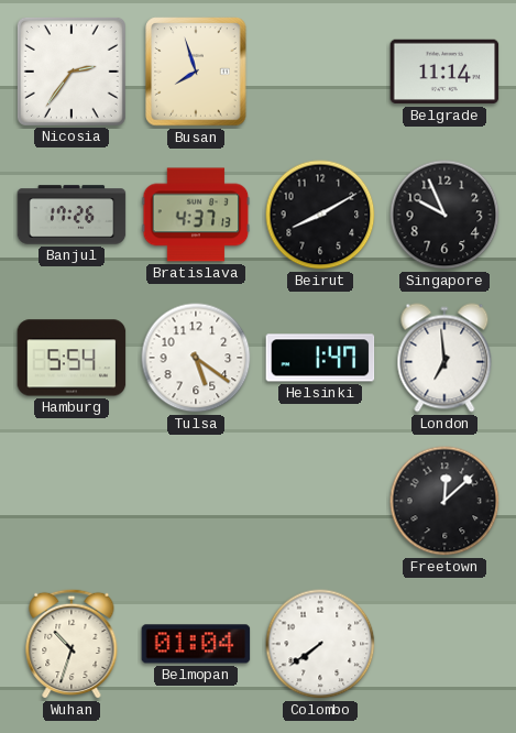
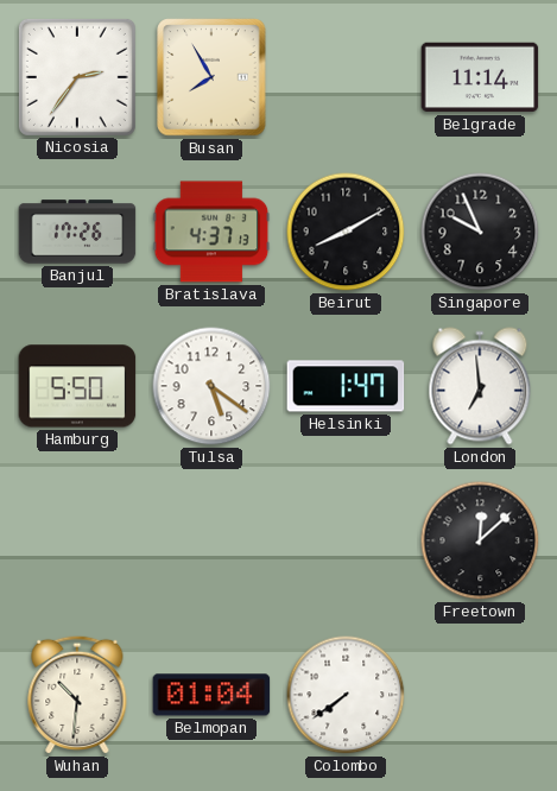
Busan: 7:57 -> 7:55 (211, 77)
Hamburg: 5:54 -> 5:50 (77, 386)
Wuhan: 10:33 -> 10:31 (77, 695)
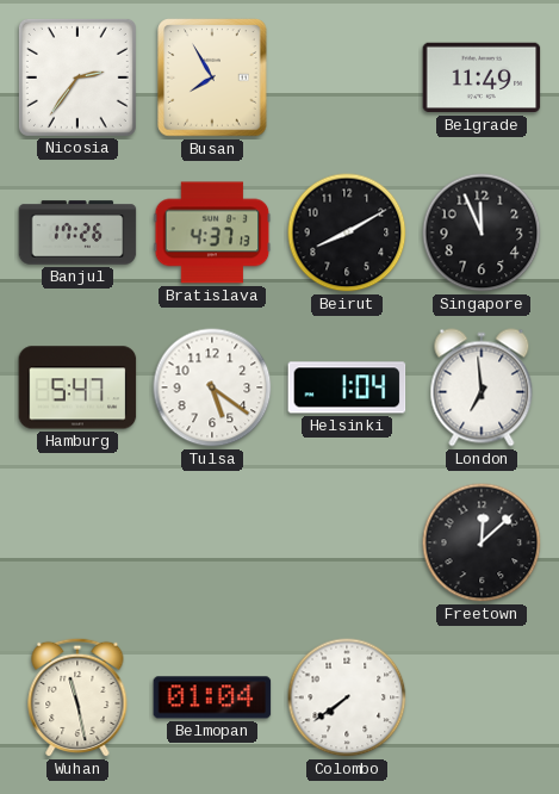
Belgrade: 11:14 -> 11:49 (482, 77)
Singapore: 9:56 -> 11:56 (482, 232)
Hamburg: 5:50 -> 5:47 (77, 387)
Helsinki: 1:47 -> 1:04 (347, 387)
Wuhan: 10:31 -> 11:28 (77, 697)
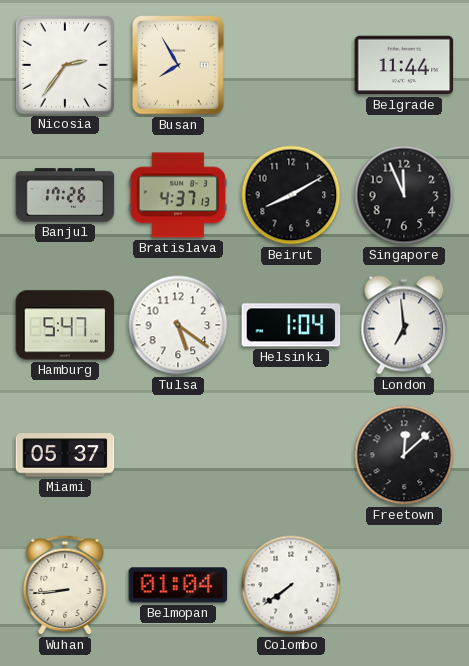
Belgrade: 11:49 -> 11:44 (404, 65)
Miami: none -> 05:37 (65, 455)
Wuhan: 11:28 -> 8:44 (65, 585)
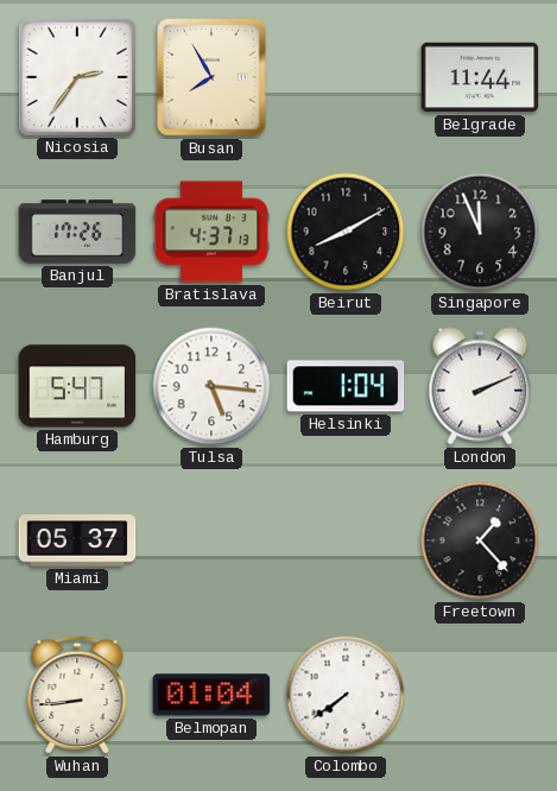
Tulsa: 5:21 -> 5:16 (211, 386)
London: 6:59 -> 2:11 (480, 386)
Freetown: 12:08 -> 1:23 (480, 540)
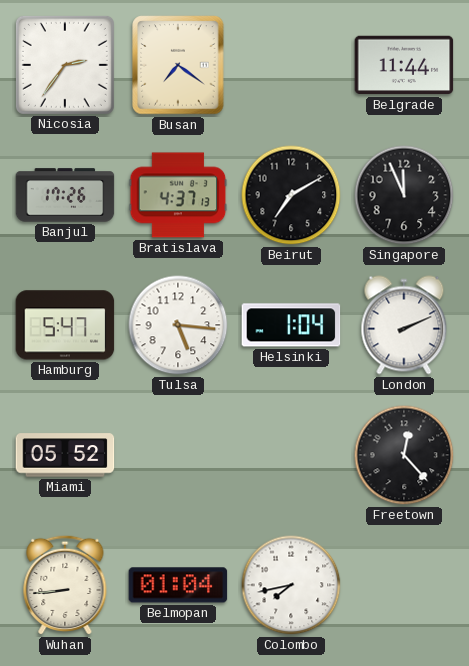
Busan: 7:55 -> 7:21 (178, 65)
Beirut: 8:10 -> 7:10 (291, 195)
Miami: 05:37 -> 05:52 (65, 455)
Freetown: 1:23 -> 12:23 (404, 455)
Colombo: 7:39 -> 7:43 (291, 585)
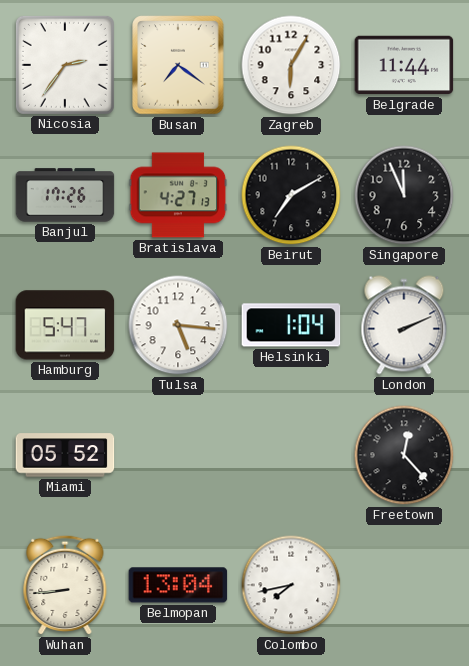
Zagreb: none -> 6:05 (291, 65)
Bratislava: 4:37 -> 4:27 (178, 195)
Belmopan: 01:04 -> 13:04 (178, 585)
